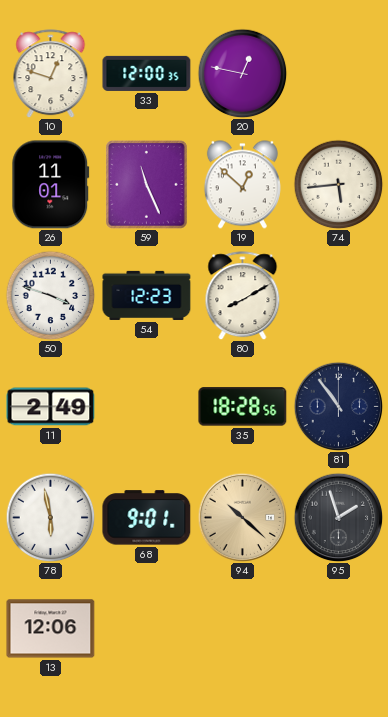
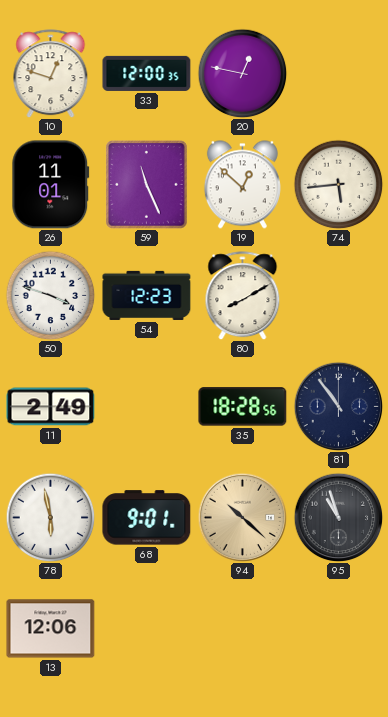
95: 1:57 -> 10:57 (338, 517)
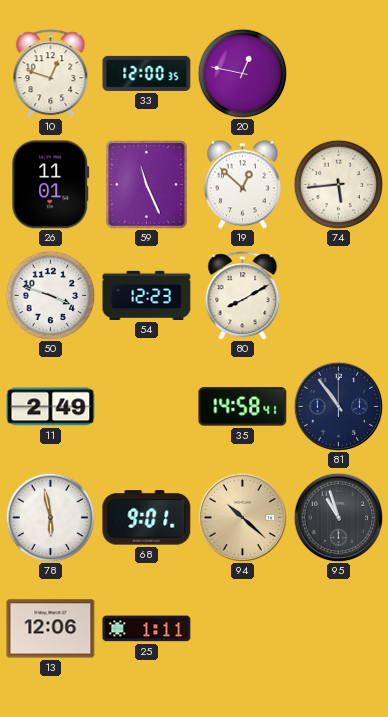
35: 18:28 -> 14:58 (243, 407)
25: none -> 1:11 (147, 629)
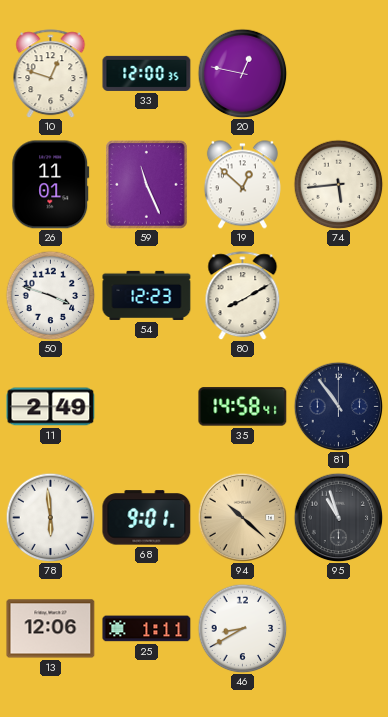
78: 5:58 -> 5:59 (50, 517)
46: none -> 8:40 (242, 628)
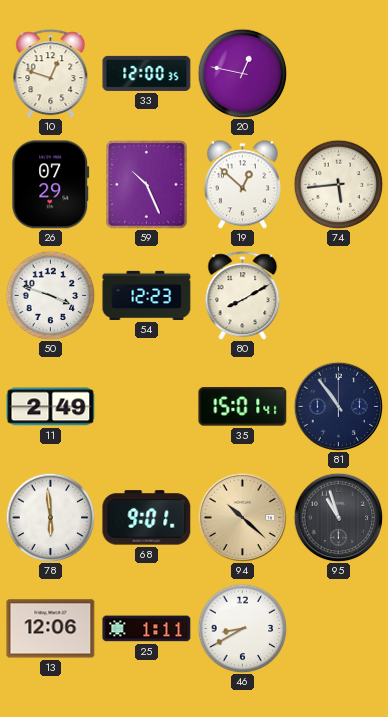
26: 11:01 -> 07:29 (51, 185)
59: 11:26 -> 10:26 (147, 185)
35: 14:58 -> 15:01 (243, 407)
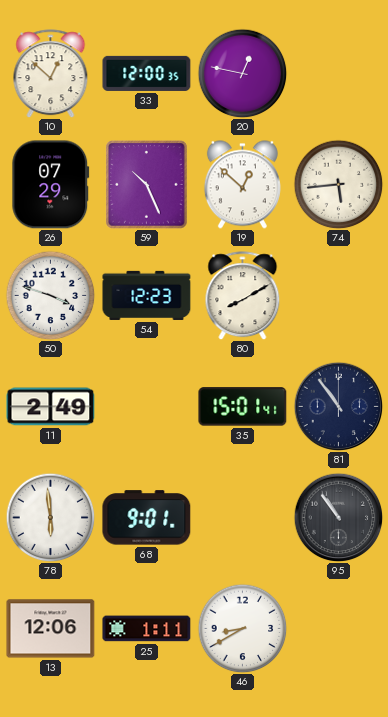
10: 12:48 -> 12:52 (51, 74)
94: 10:22 -> none (242, 517)
95: 10:57 -> 10:54 (338, 517)
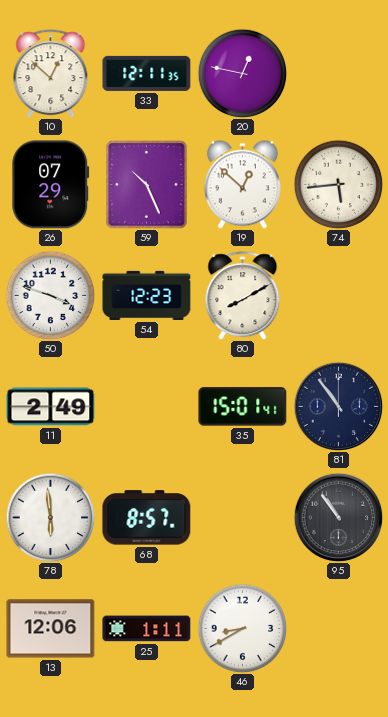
33: 12:00 -> 12:11 (147, 73)
68: 9:01 -> 8:57 (147, 518)
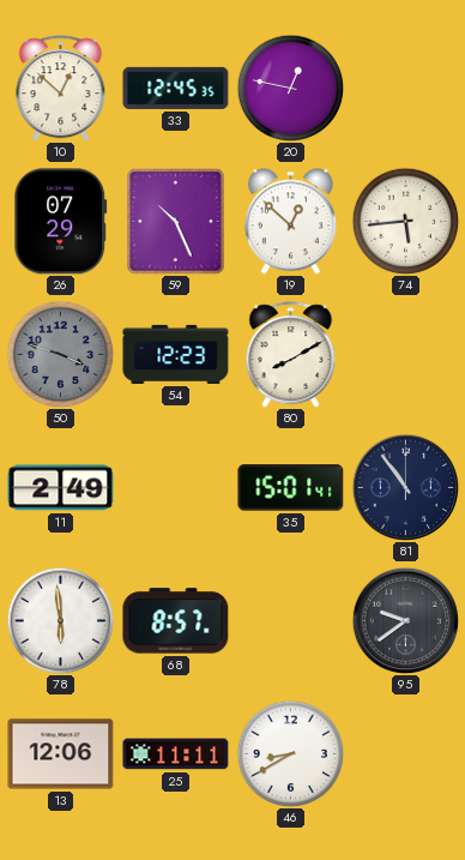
33: 12:11 -> 12:45 (176, 88)
50 dial: white -> grey (60, 354)
95: 10:54 -> 9:39 (405, 620)
25: 1:11 -> 11:11 (176, 754)
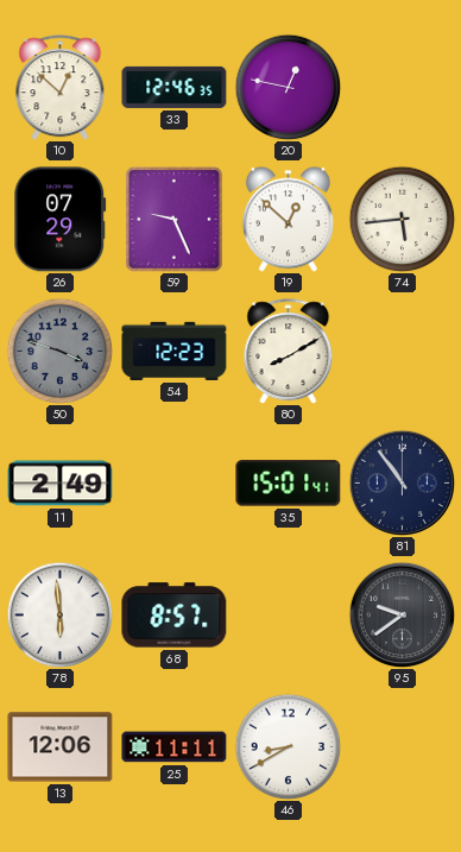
33: 12:45 -> 12:46 (175, 87)
59: 10:26 -> 9:26 (175, 220)
